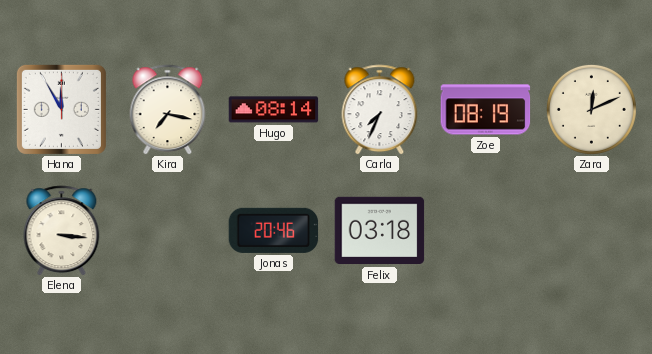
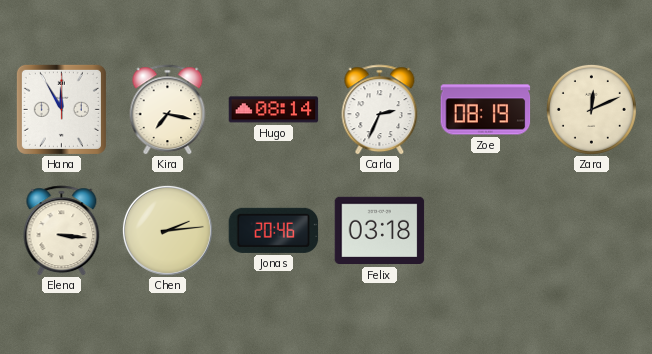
Carla: 7:34 -> 2:34 (380, 110)
Chen: none -> 2:14 (167, 230)
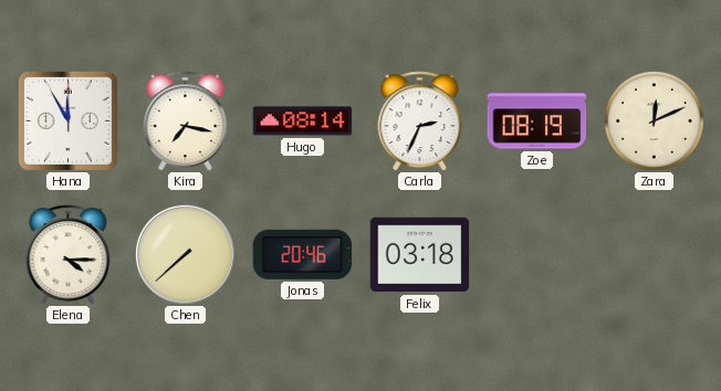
Elena: 3:16 -> 4:15 (69, 255)
Chen: 2:14 -> 7:38 (185, 254)
